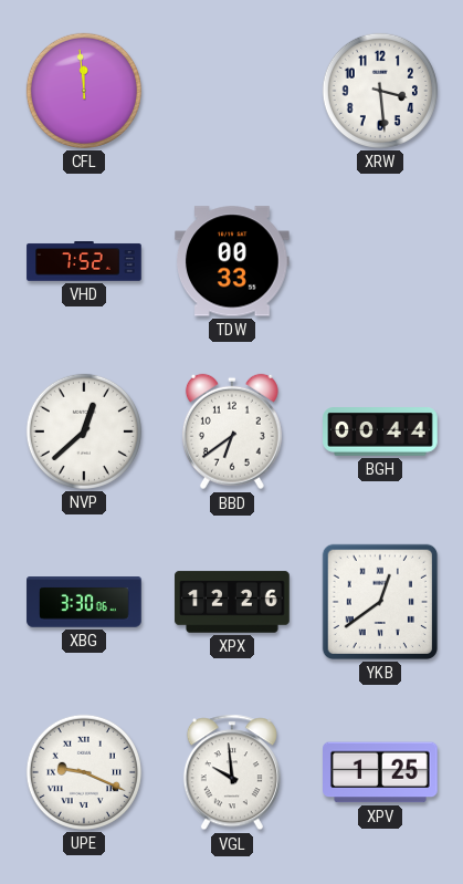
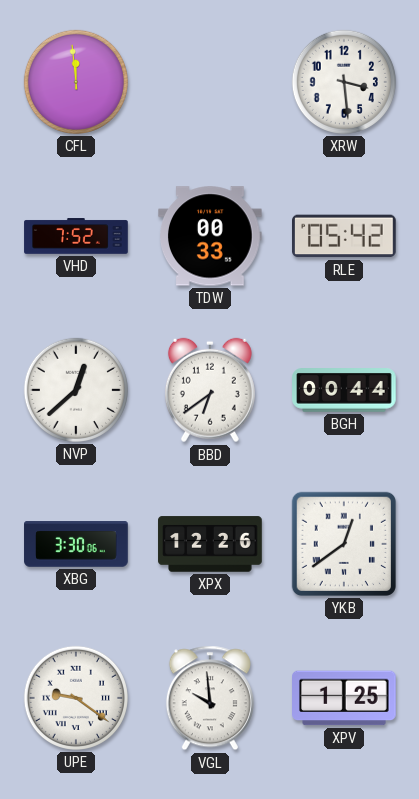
RLE: none -> 05:42 (345, 236)
UPE: 9:19 -> 9:21 (76, 698)
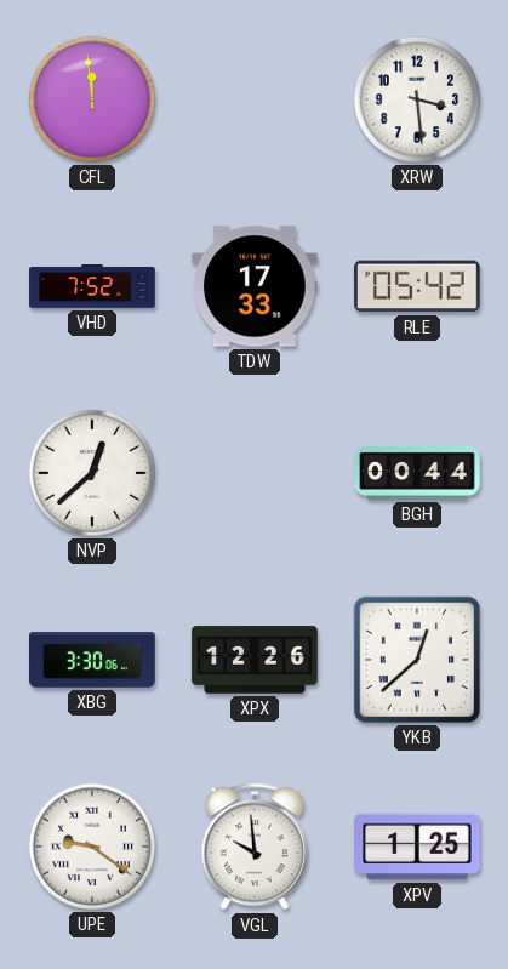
TDW: 00:33 -> 17:33 (256, 286)
BBD: 6:39 -> none (210, 390)
YKB: 12:39 -> 12:38 (417, 660)
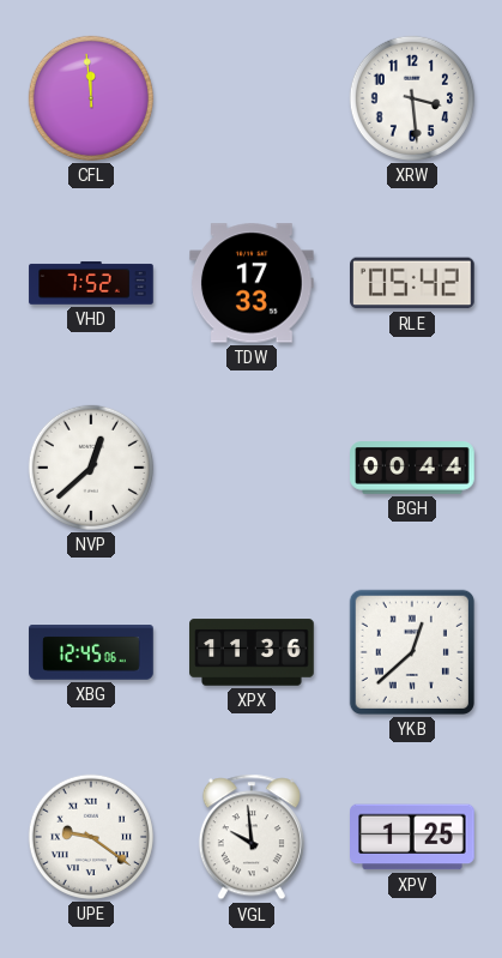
XBG: 3:30 -> 12:45 (91, 652)
XPX: 12:26 -> 11:36 (252, 652)
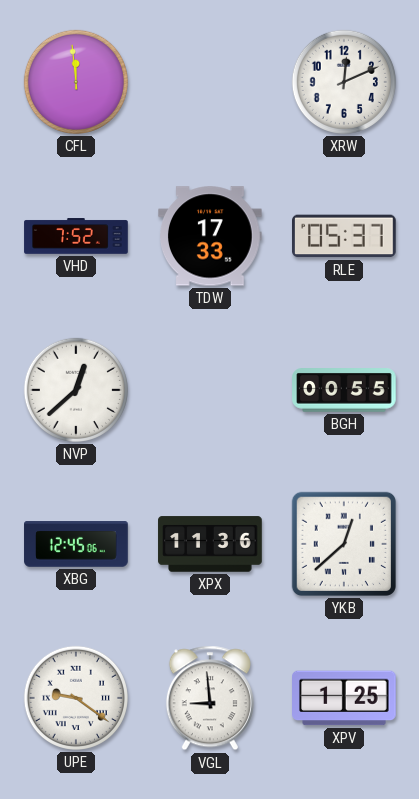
XRW: 3:29 -> 12:11 (344, 82)
RLE: 05:42 -> 05:37 (345, 236)
BGH: 00:44 -> 00:55 (344, 391)
VGL: 9:59 -> 8:59 (210, 698)
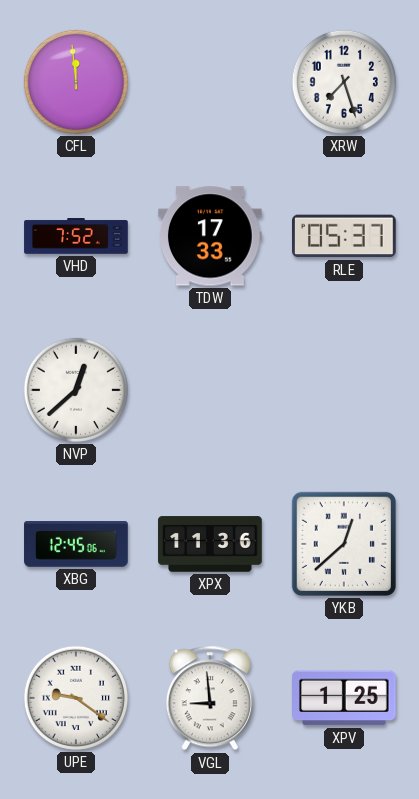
XRW: 12:11 -> 7:27 (344, 82)
BGH: 00:55 -> none (344, 391)
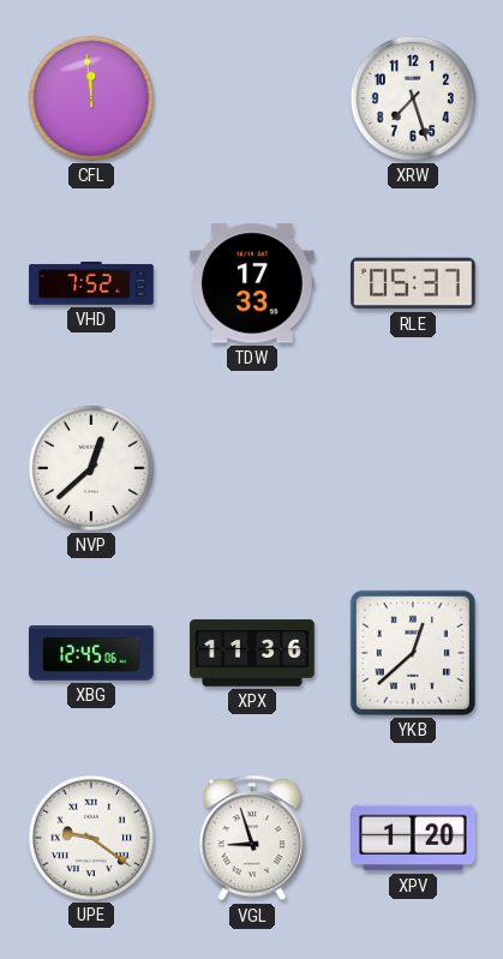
VGL: 8:59 -> 8:57 (252, 838)
XPV: 1:25 -> 1:20 (414, 838)
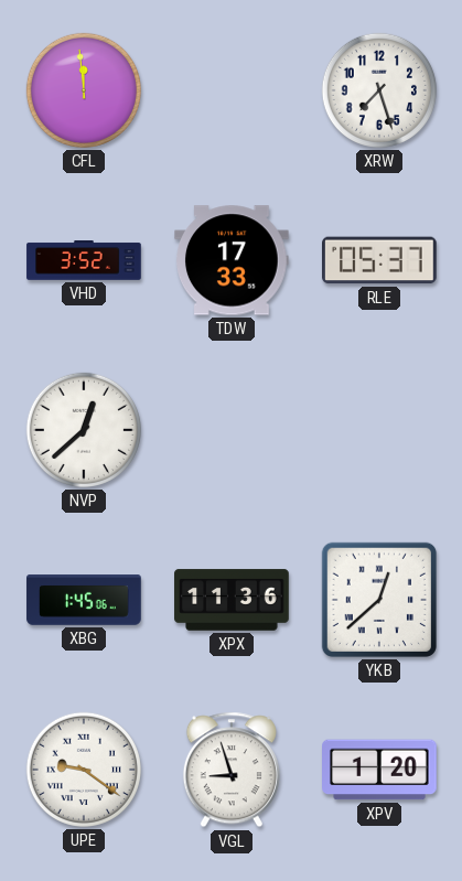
VHD: 7:52 -> 3:52 (84, 260)
XBG: 12:45 -> 1:45 (84, 600)
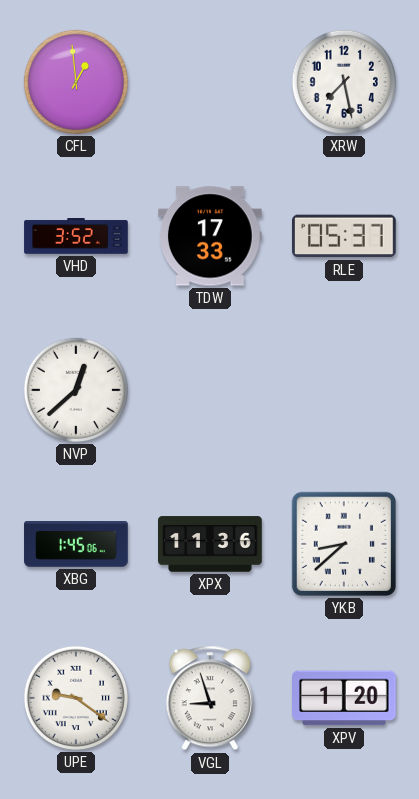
CFL: 11:59 -> 12:59 (76, 82)
XRW: 7:27 -> 7:28 (344, 82)
YKB: 12:38 -> 8:38 (344, 544)
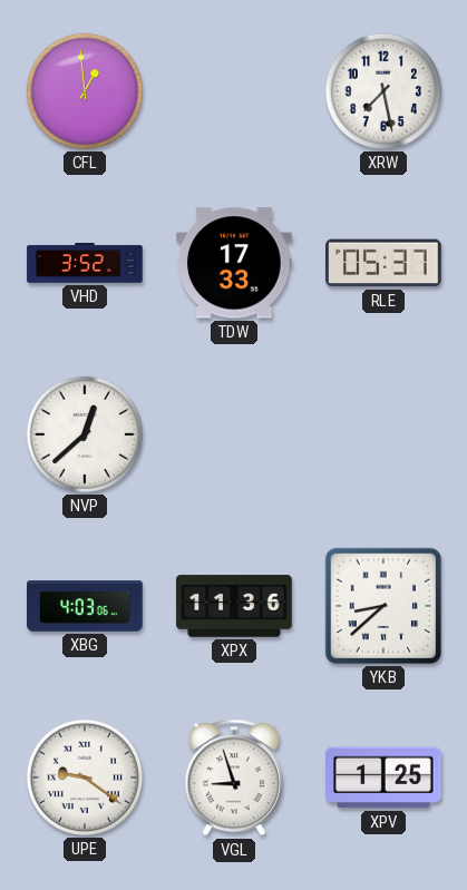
XBG: 1:45 -> 4:03 (85, 606)
XPV: 1:20 -> 1:25 (385, 777)
